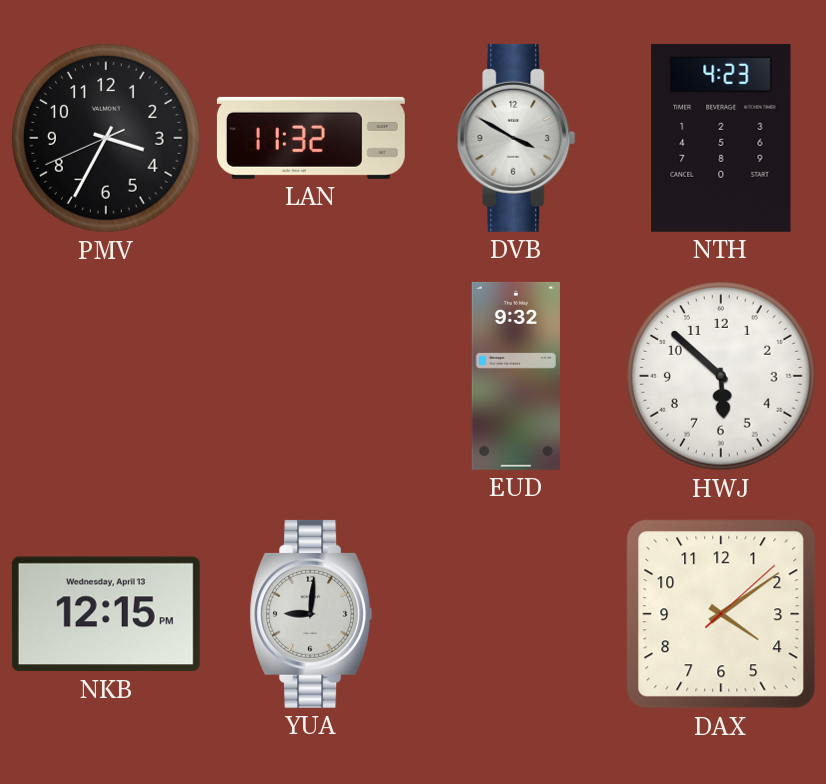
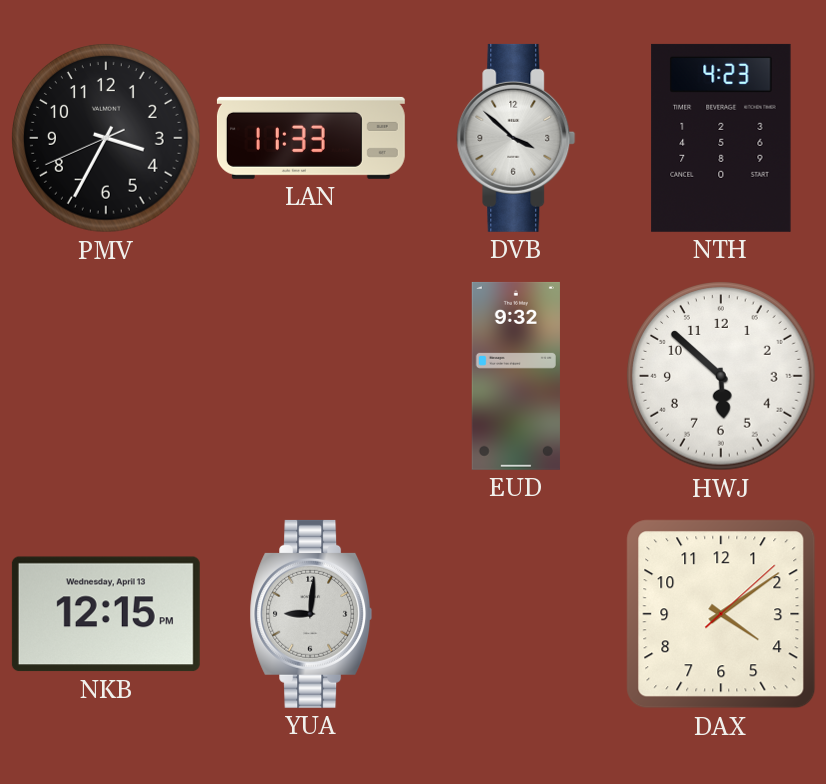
LAN: 11:32 -> 11:33 (311, 138)
DVB: 3:50 -> 3:52 (516, 138)
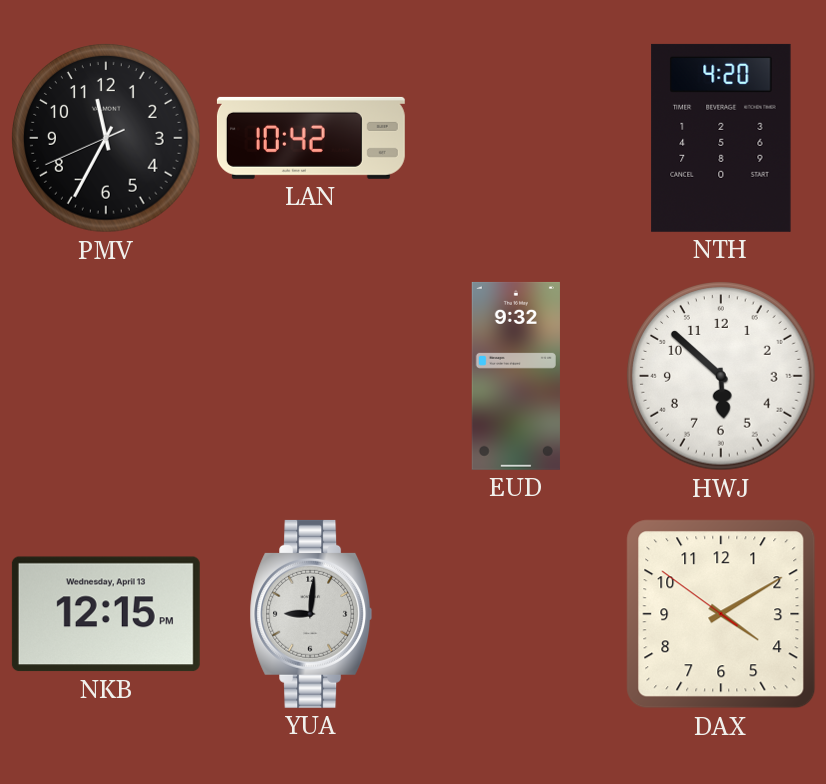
PMV: 3:34 -> 11:34 (106, 138)
LAN: 11:33 -> 10:42 (311, 138)
DVB: 3:52 -> none (516, 138)
NTH: 4:23 -> 4:20 (721, 138)
DAX: 4:09:08 -> 4:09:51 (721, 614)
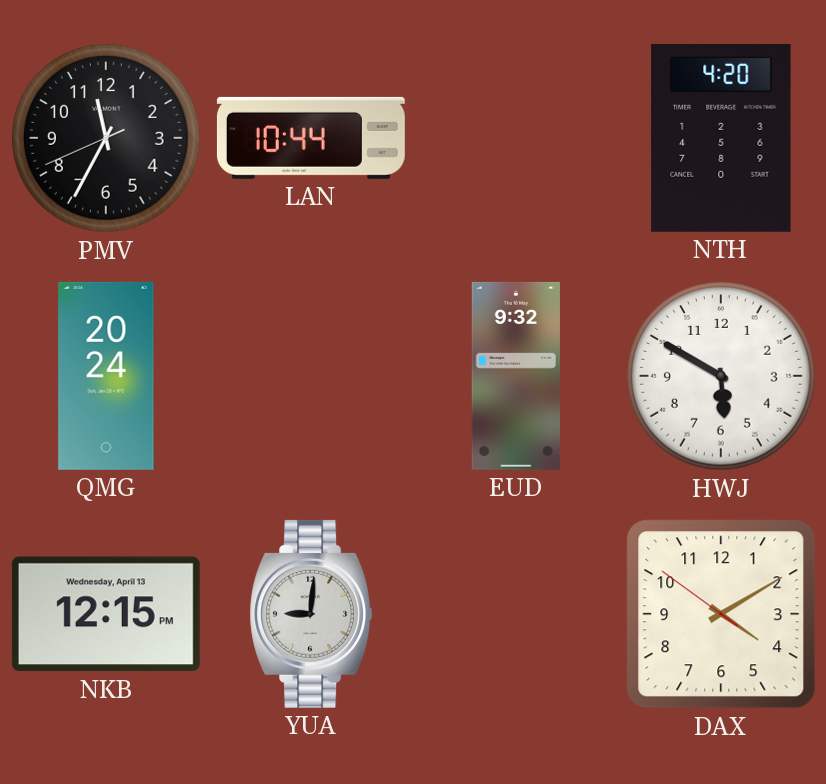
LAN: 10:42 -> 10:44 (311, 138)
QMG: none -> 20:24 (106, 376)
HWJ: 5:52 -> 5:50 (721, 376)
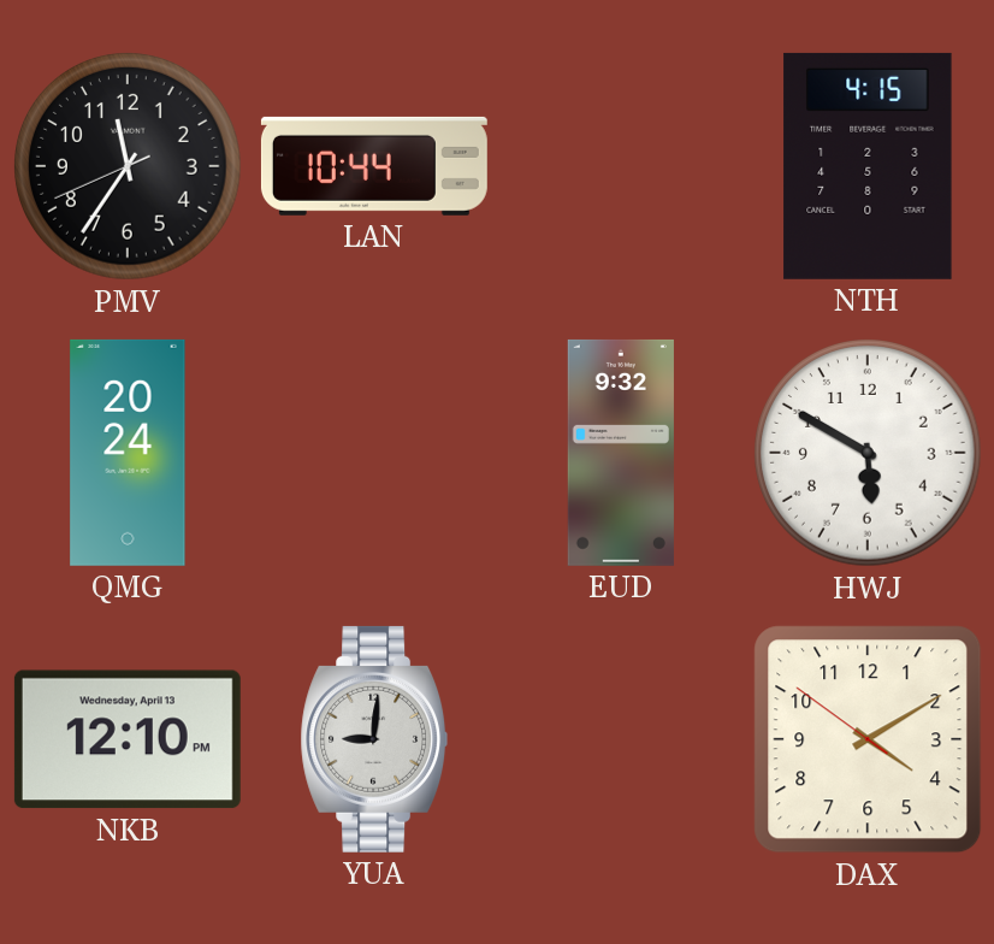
PMV: 11:34 -> 11:35 (128, 166)
NTH: 4:20 -> 4:15 (868, 166)
NKB: 12:15 -> 12:10 (128, 739)
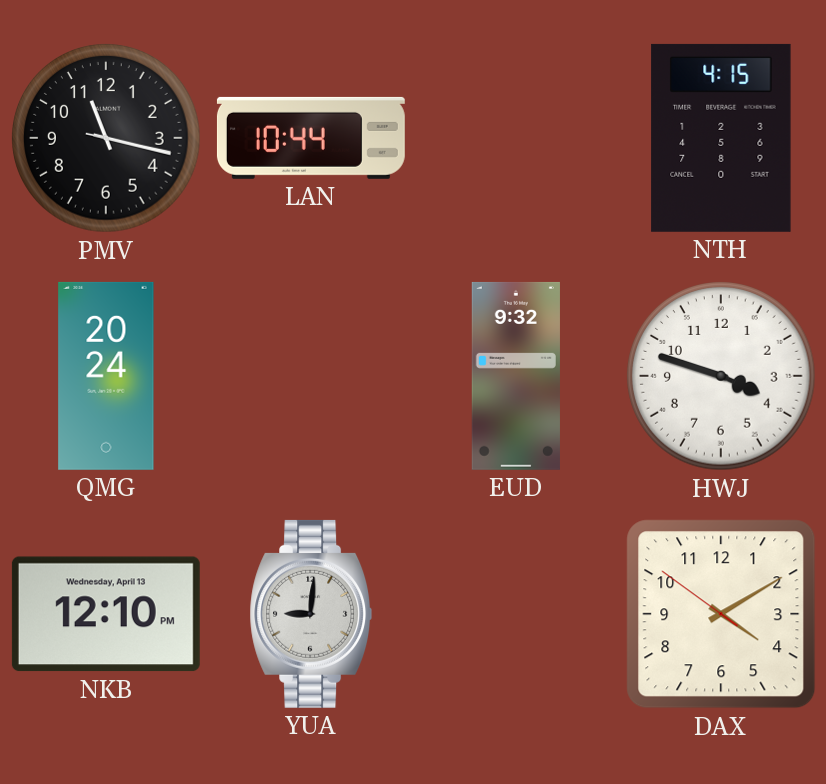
PMV: 11:35 -> 11:17 (106, 138)
HWJ: 5:50 -> 3:48 (721, 376)
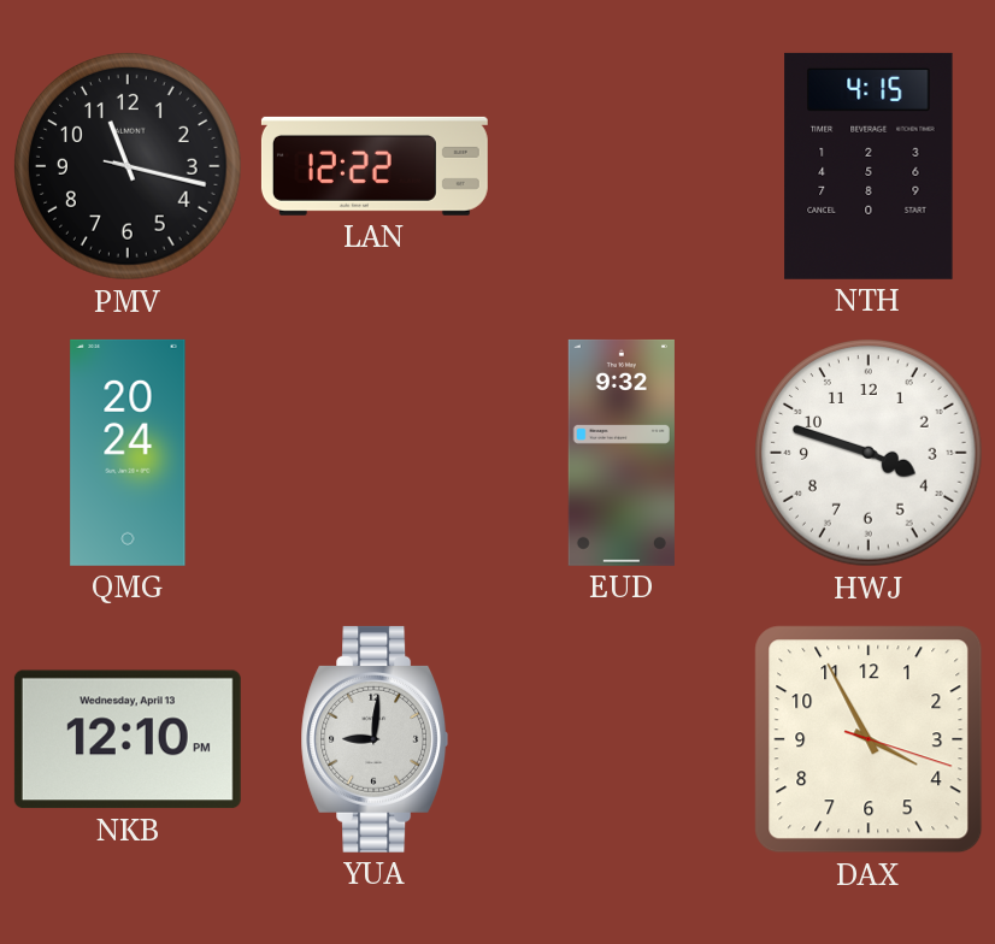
LAN: 10:44 -> 12:22 (375, 166)
DAX: 4:09 -> 3:55 (869, 739)
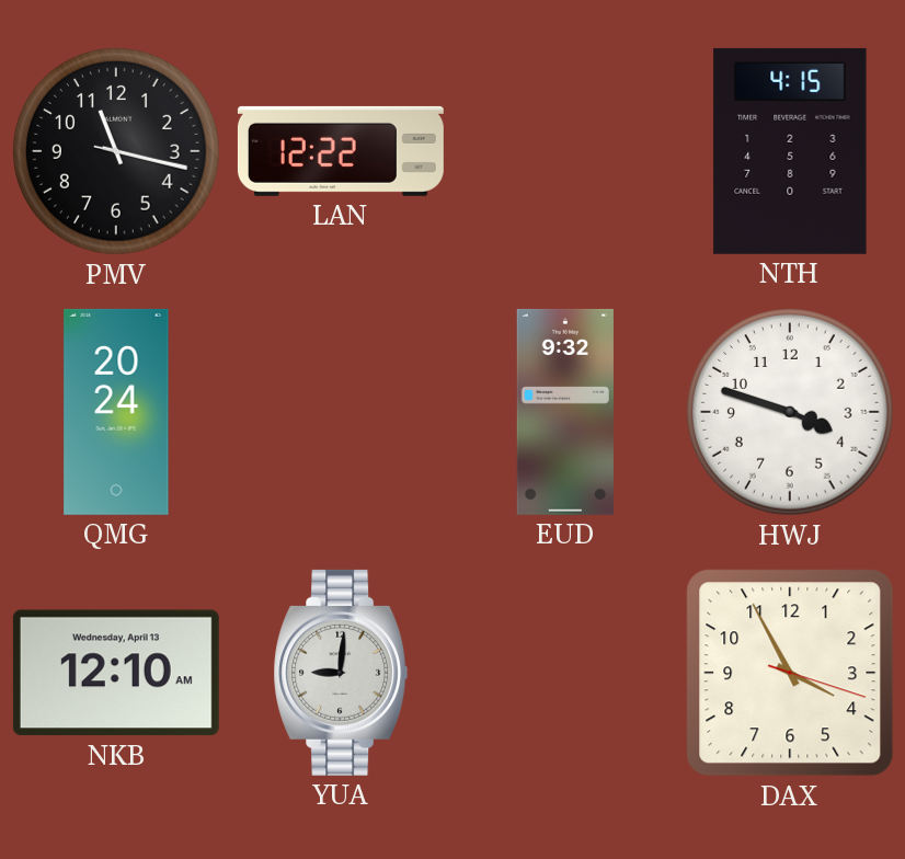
NKB: 12:10 PM -> 12:10 AM (116, 673)
